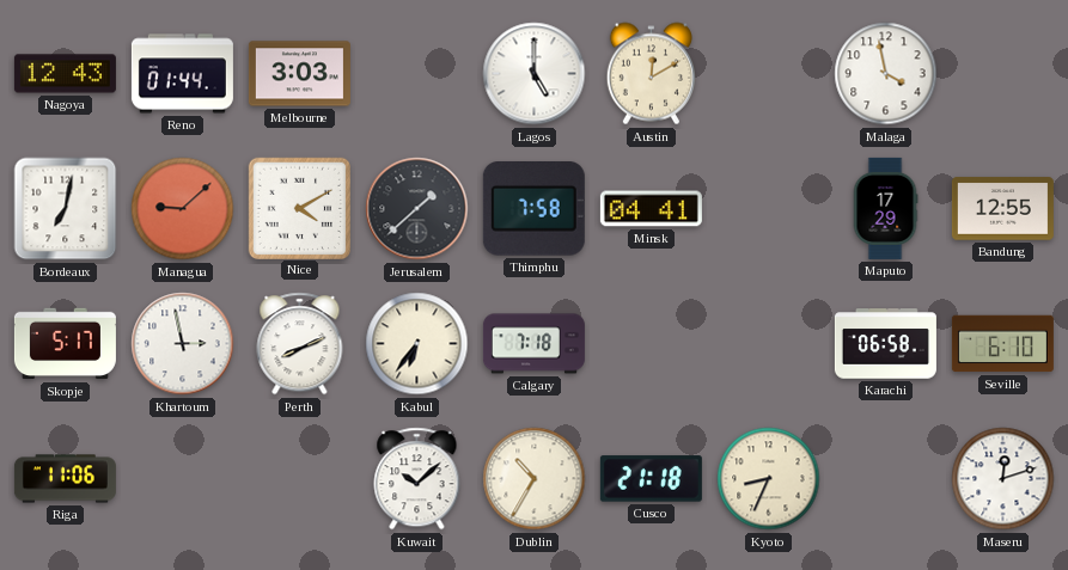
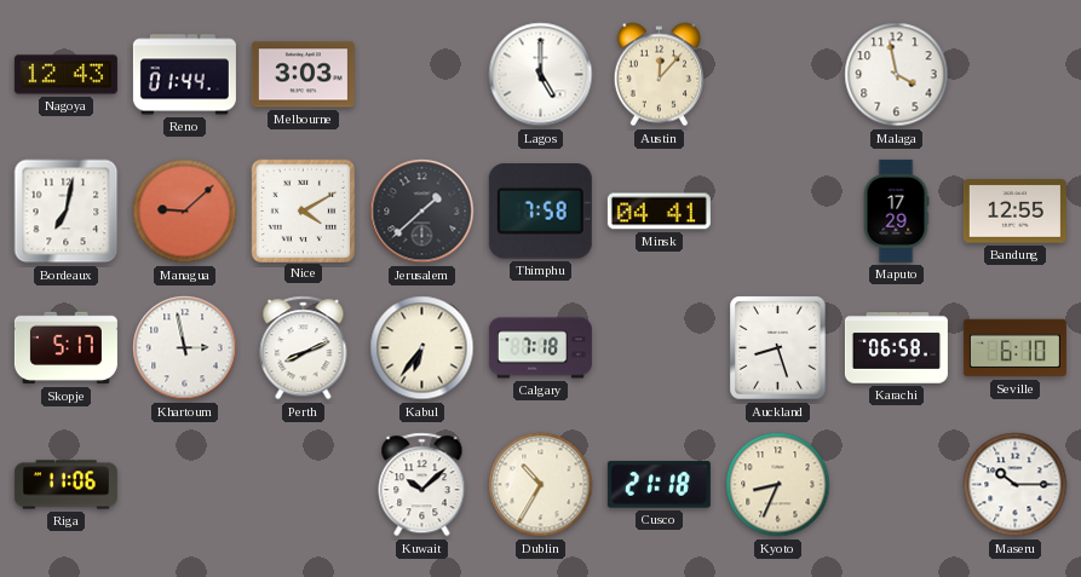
Austin: 12:10 -> 12:07 (659, 75)
Auckland: none -> 8:27 (778, 348)
Maseru: 12:12 -> 10:15 (1016, 485)
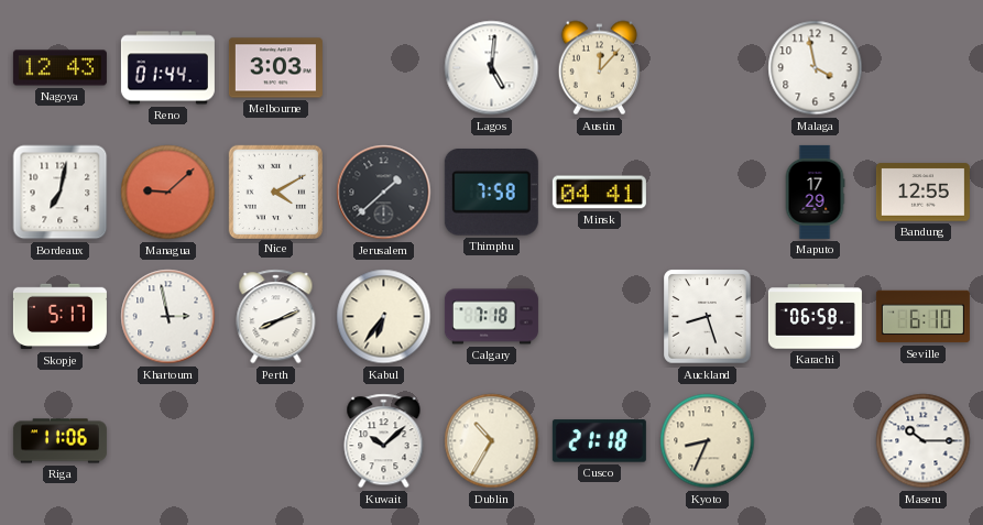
Lagos: 5:00 -> 5:01 (492, 68)
